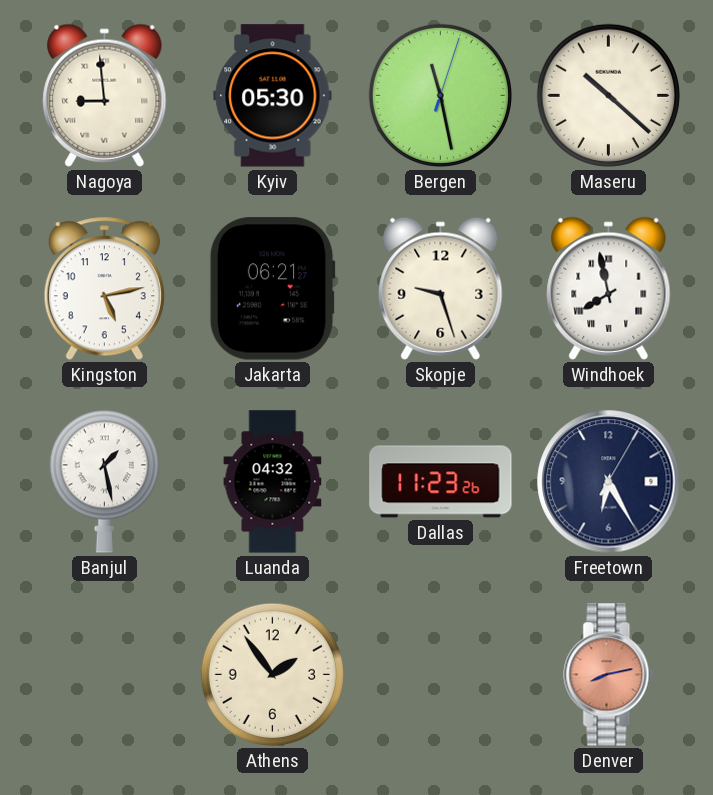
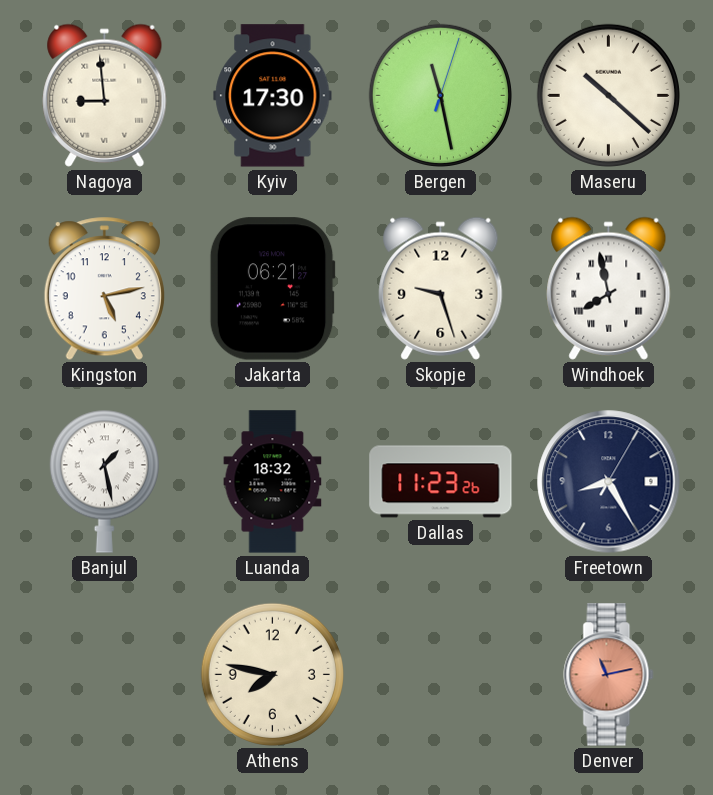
Kyiv: 05:30 -> 17:30 (273, 96)
Luanda: 04:32 -> 18:32 (273, 482)
Freetown: 6:25 -> 8:25 (609, 482)
Athens: 1:54 -> 7:47 (272, 674)
Denver: 8:13 -> 11:13 (609, 675)
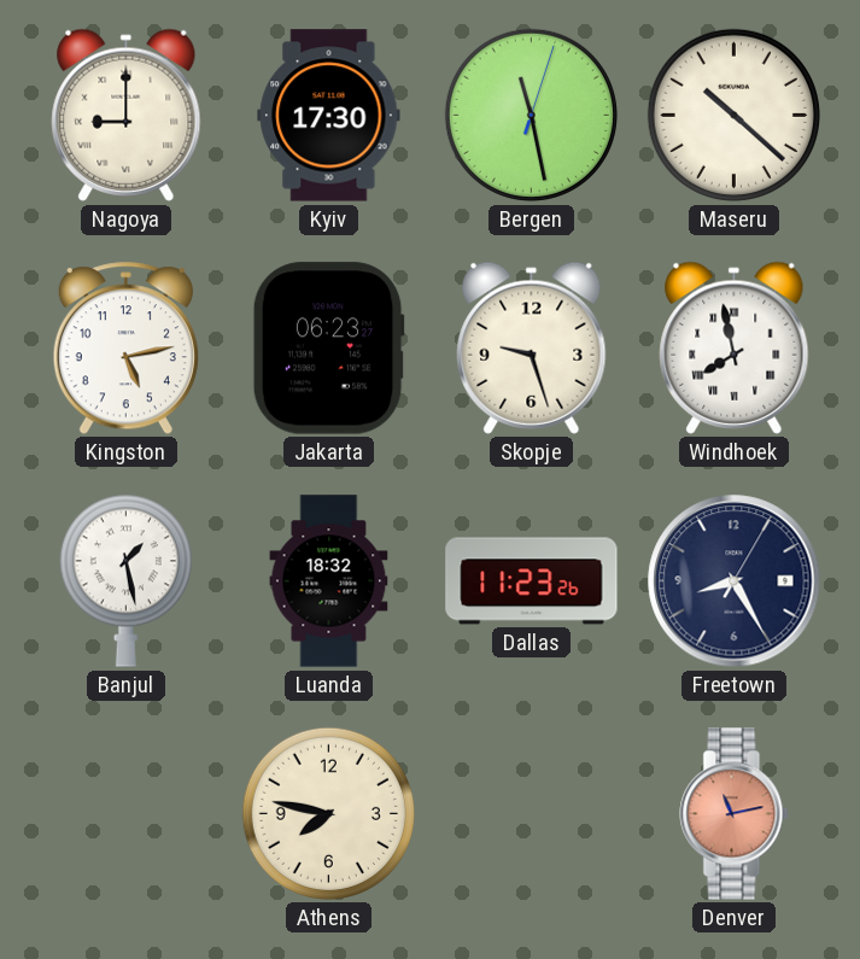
Nagoya: 8:59 -> 9:00 (127, 115)
Jakarta: 06:21 -> 06:23 (328, 349)
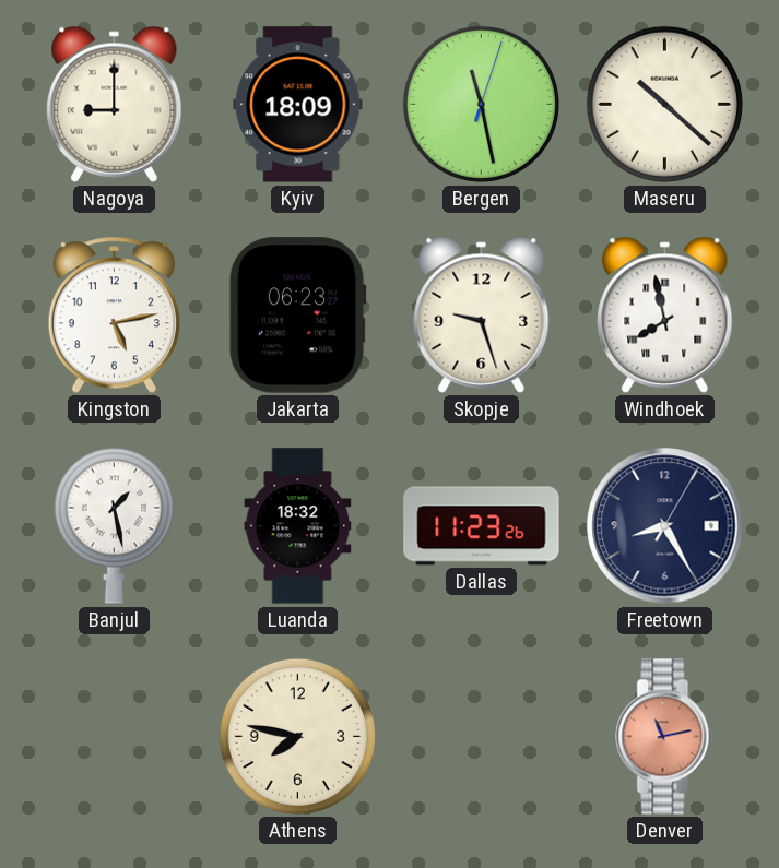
Kyiv: 17:30 -> 18:09 (298, 105)
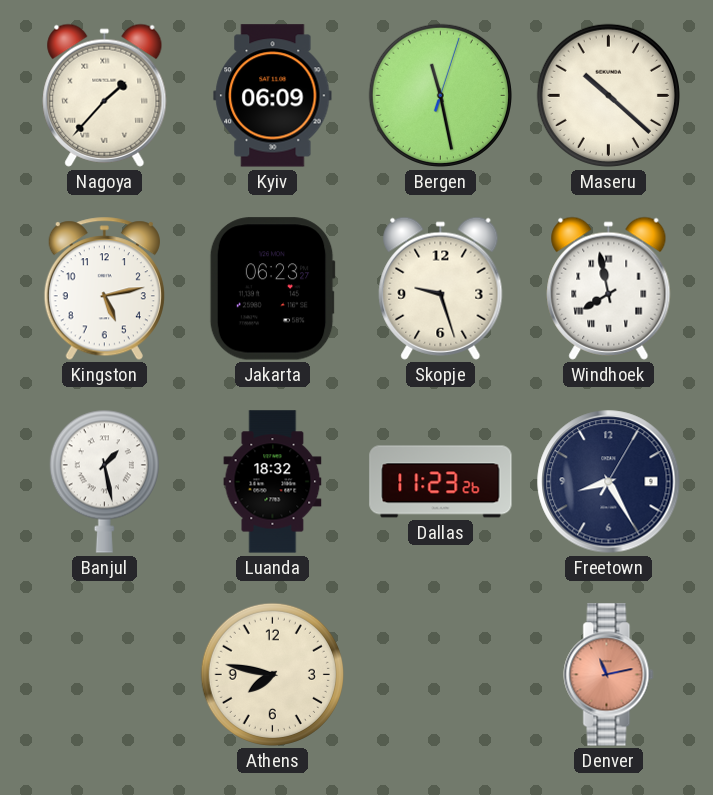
Nagoya: 9:00 -> 1:37 (105, 95)
Kyiv: 18:09 -> 06:09 (273, 96)
